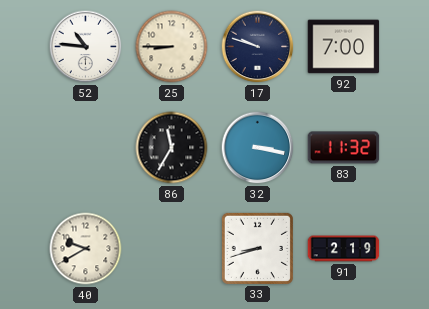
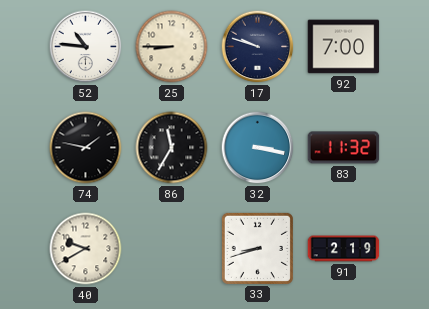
74: none -> 1:47 (86, 148)
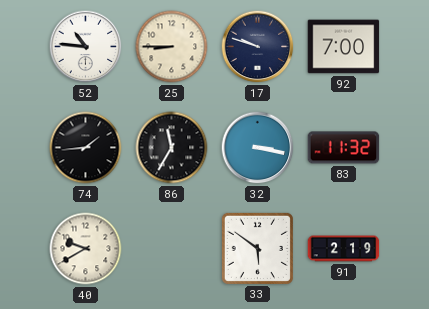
74: 1:47 -> 1:44 (86, 148)
33: 8:42 -> 5:51 (257, 248)
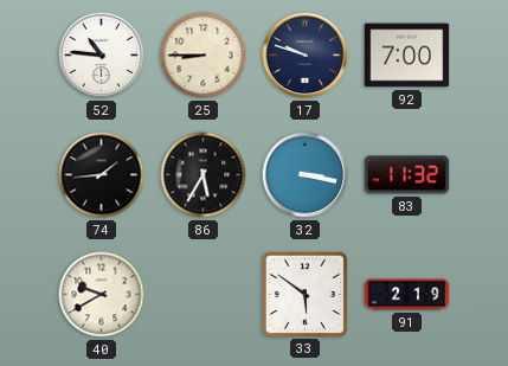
86: 11:35 -> 5:35 (204, 175)
